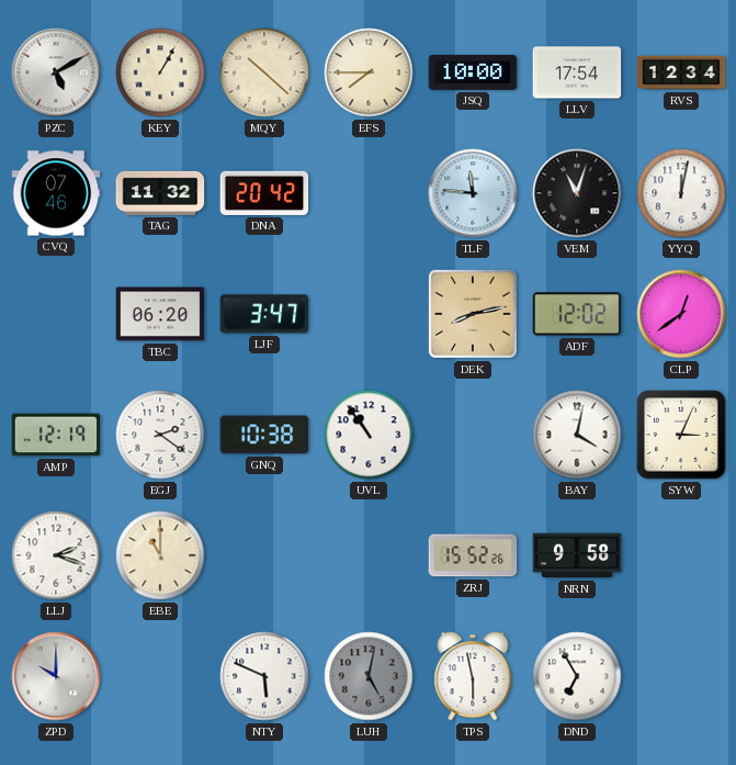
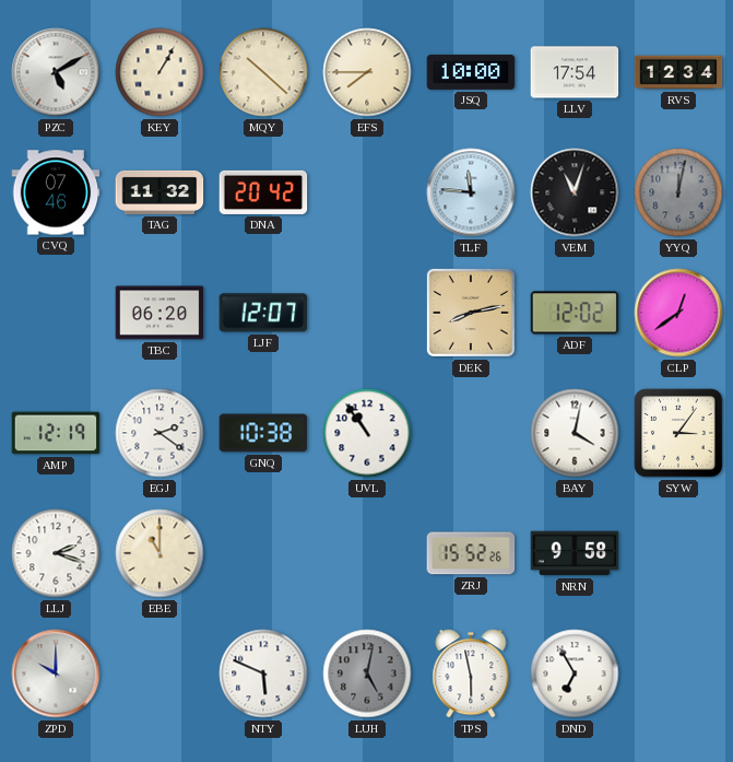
YYQ dial: white -> grey (678, 192)
LJF: 3:47 -> 12:07 (263, 313)
SYW: 3:04 -> 3:06 (678, 433)
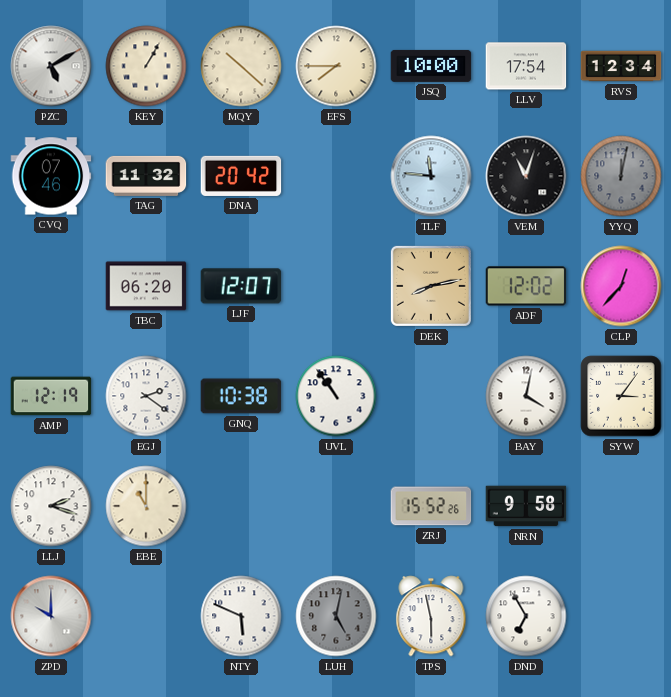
CLP: 12:39 -> 12:37 (621, 286)
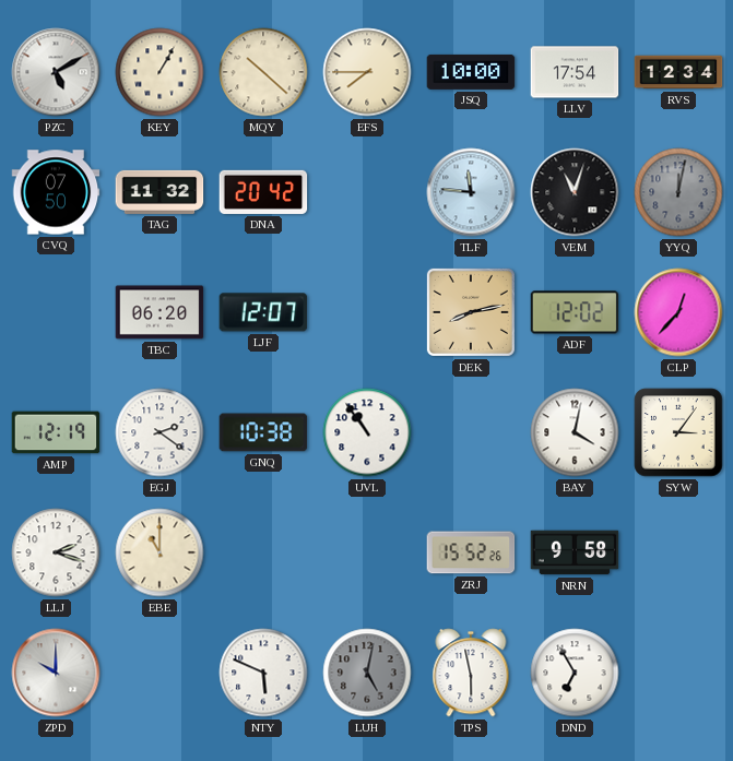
CVQ: 07:46 -> 07:50 (56, 192)
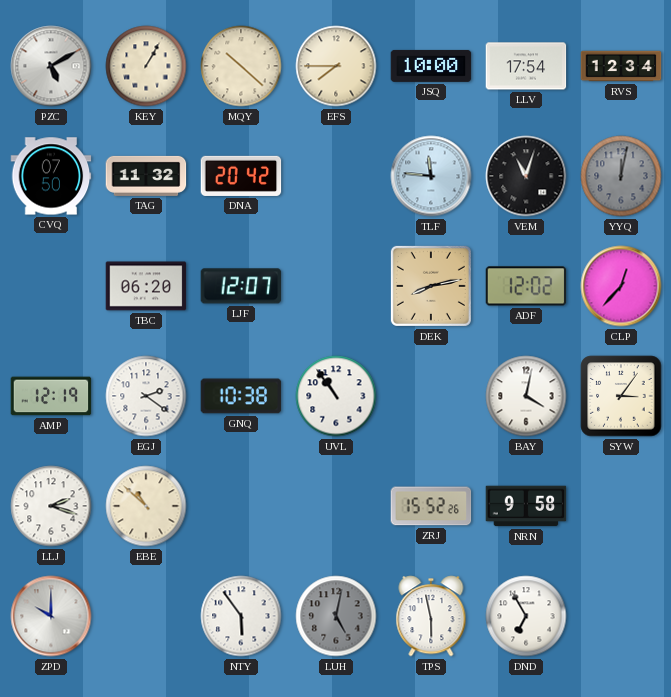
EBE: 11:00 -> 10:52 (146, 506)
NTY: 5:49 -> 5:54 (241, 616)
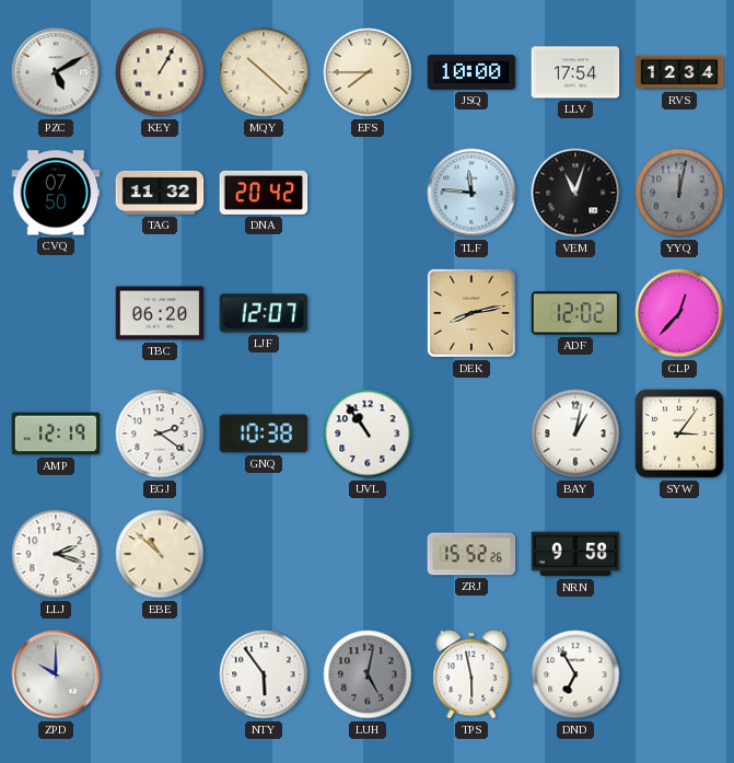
BAY: 4:02 -> 1:02 (575, 433)
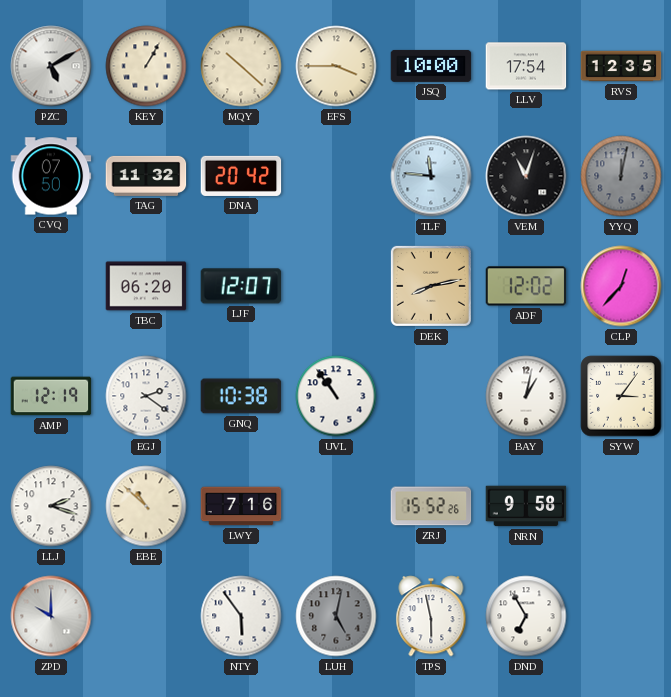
EFS: 7:45 -> 3:45 (336, 66)
RVS: 12:34 -> 12:35 (621, 66)
LWY: none -> 7:16 (241, 506)
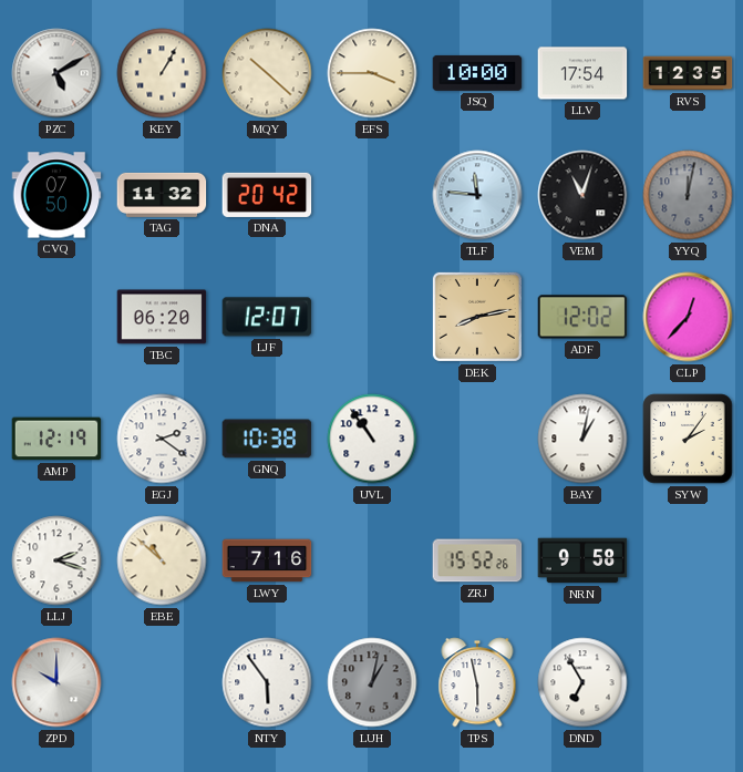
SYW: 3:06 -> 2:06 (688, 439)
LUH: 5:02 -> 1:02 (372, 682)
